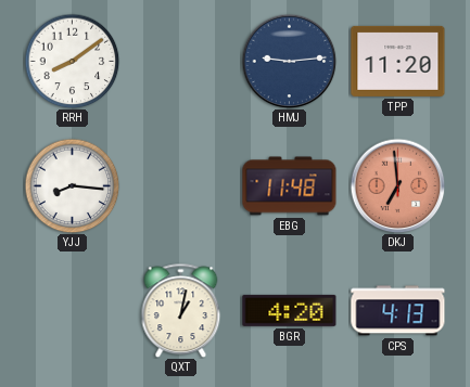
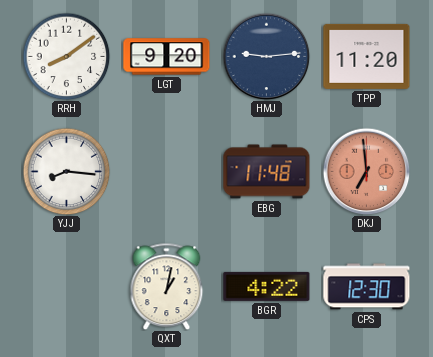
LGT: none -> 9:20 (167, 57)
BGR: 4:20 -> 4:22 (267, 286)
CPS: 4:13 -> 12:30 (367, 287)
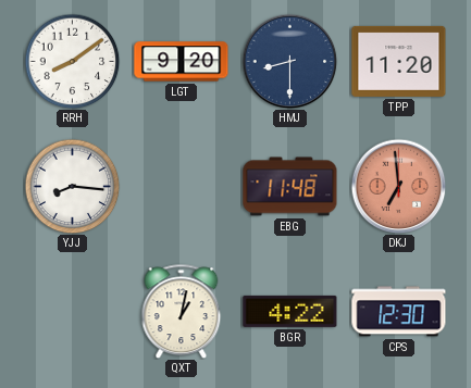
HMJ: 9:14 -> 8:30 (289, 61)
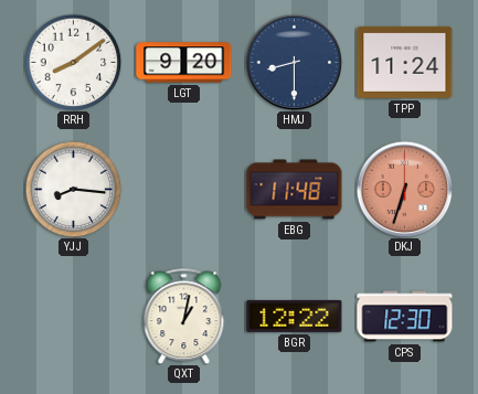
TPP: 11:20 -> 11:24 (405, 62)
DKJ: 6:59 -> 6:33 (404, 189)
BGR: 4:22 -> 12:22 (295, 316)
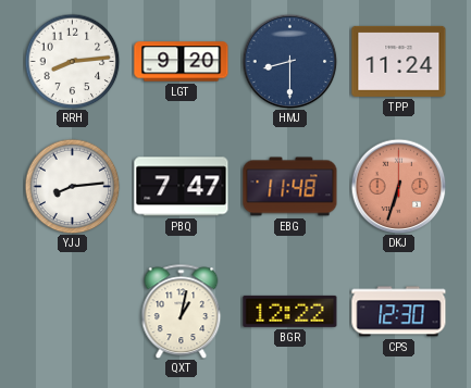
RRH: 8:09 -> 8:14 (72, 61)
YJJ: 8:16 -> 8:14 (72, 186)
PBQ: none -> 7:47 (182, 187)
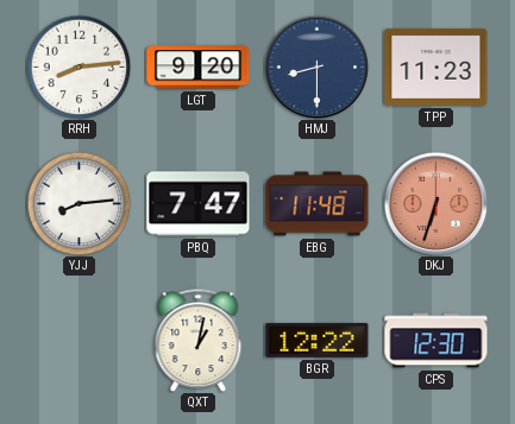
TPP: 11:24 -> 11:23 (437, 67)
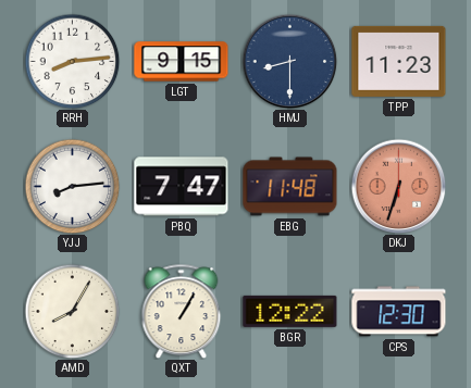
LGT: 9:20 -> 9:15 (182, 62)
AMD: none -> 8:05 (72, 311)
QXT: 1:02 -> 1:05 (182, 311)
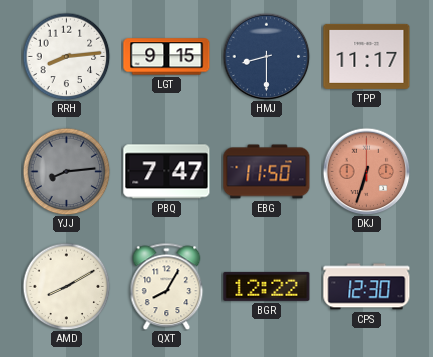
TPP: 11:23 -> 11:17 (367, 56)
YJJ dial: white -> grey (66, 171)
EBG: 11:48 -> 11:50 (267, 172)
AMD: 8:05 -> 8:10 (66, 286)
QXT: 1:05 -> 8:05 (167, 286)
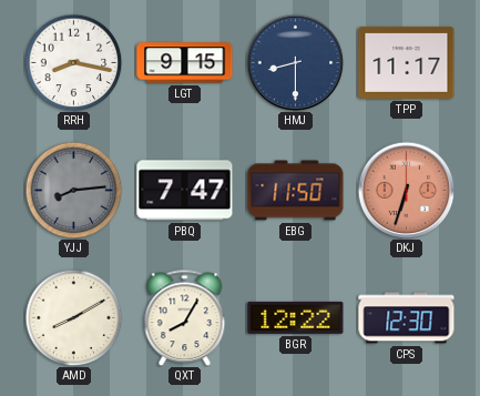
RRH: 8:14 -> 8:17 (73, 62)
